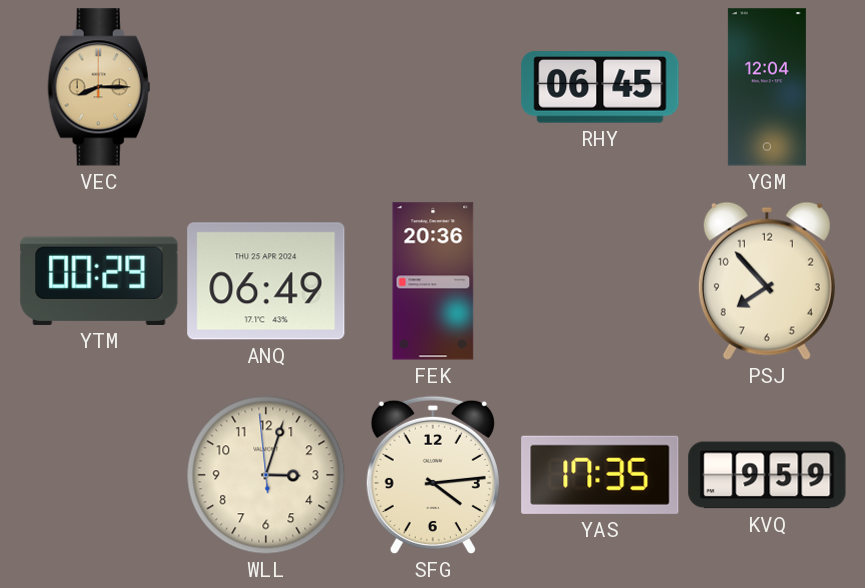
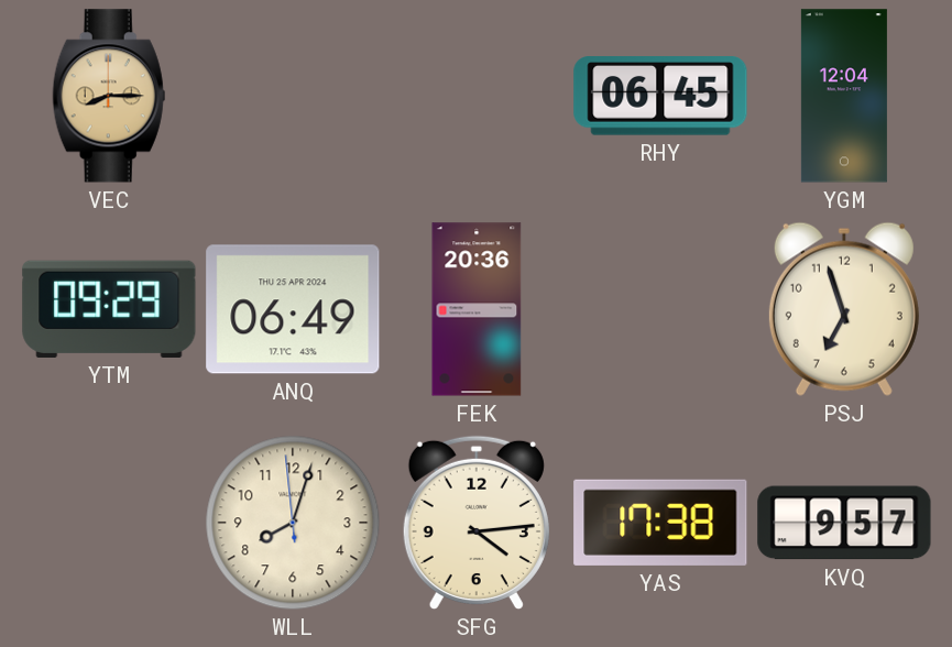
YTM: 00:29 -> 09:29 (109, 309)
PSJ: 7:53 -> 6:57 (844, 309)
WLL: 3:02 -> 8:02 (293, 523)
YAS: 17:35 -> 17:38 (660, 523)
KVQ: 9:59 -> 9:57 (844, 523)
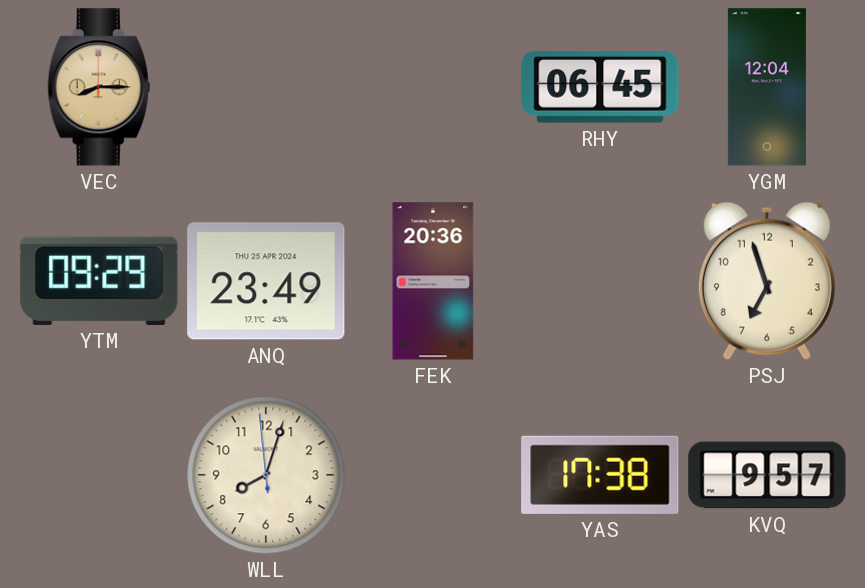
ANQ: 06:49 -> 23:49 (266, 281)
SFG: 4:14 -> none (477, 523)
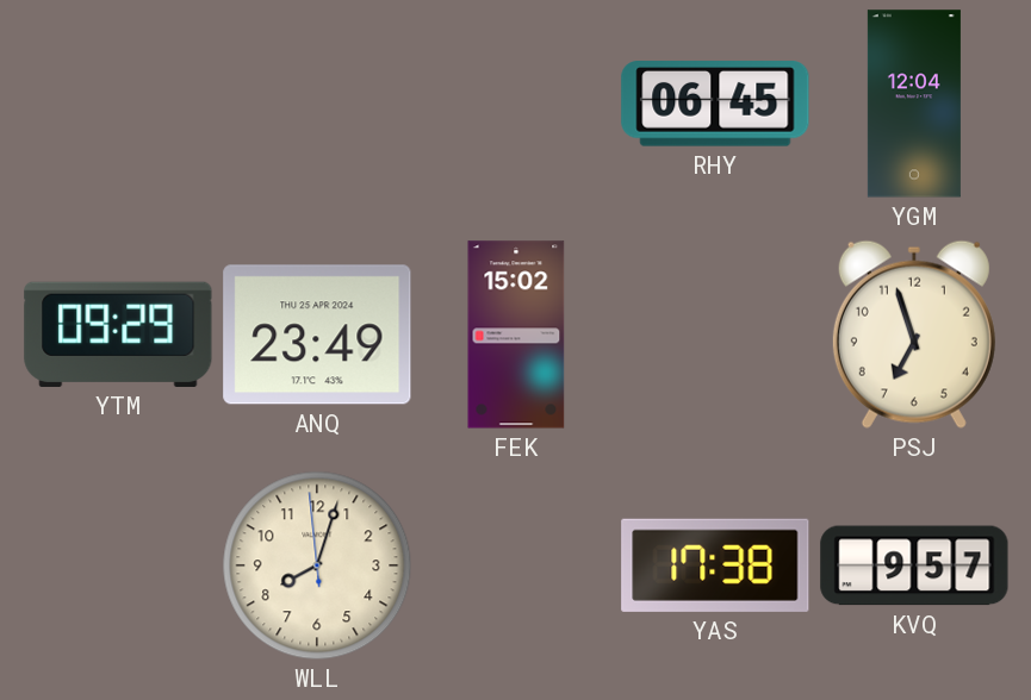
VEC: 8:15 -> none (99, 87)
FEK: 20:36 -> 15:02 (516, 335)
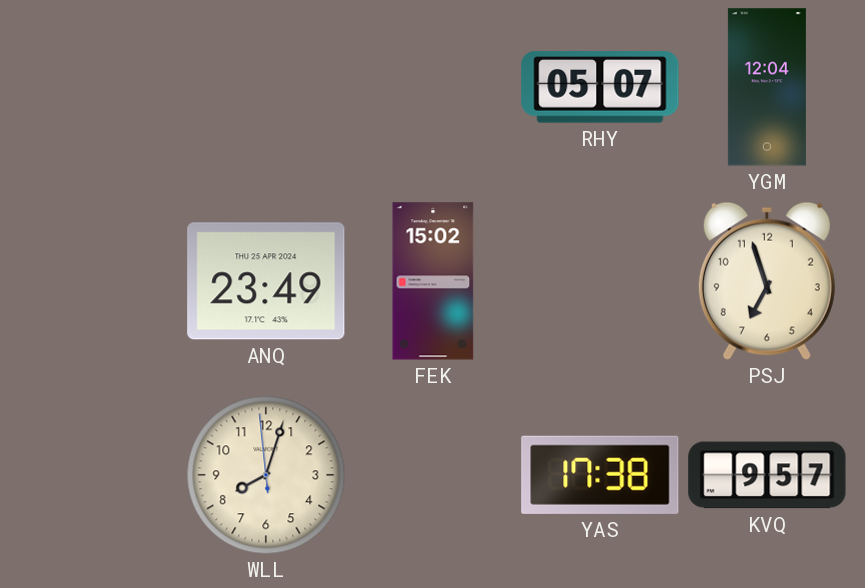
RHY: 06:45 -> 05:07 (600, 87)
YTM: 09:29 -> none (118, 335)
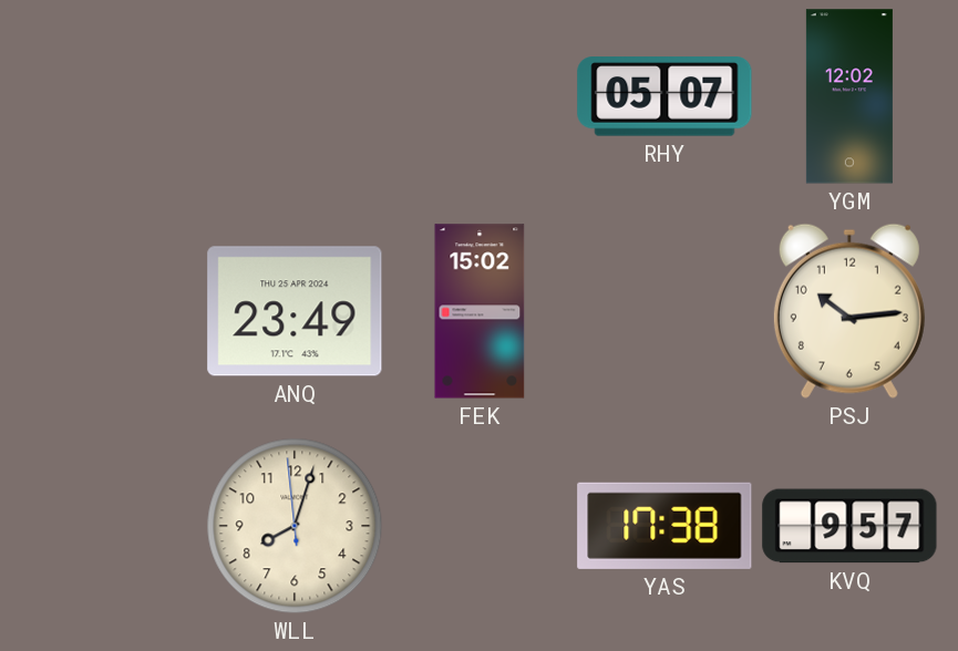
YGM: 12:04 -> 12:02 (849, 96)
PSJ: 6:57 -> 10:14 (849, 311)
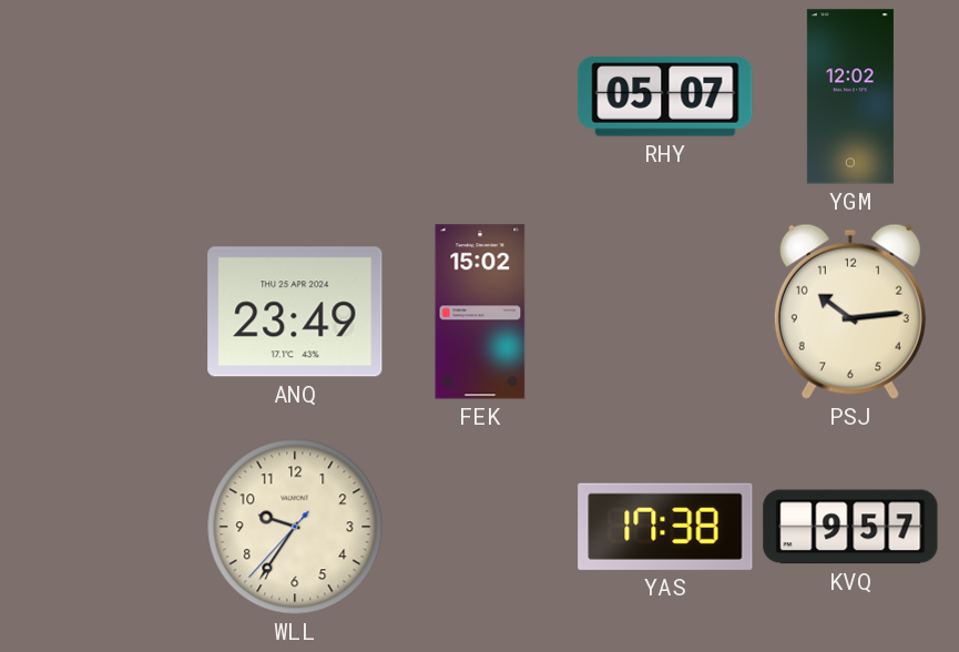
WLL: 8:02 -> 9:35 (295, 527)
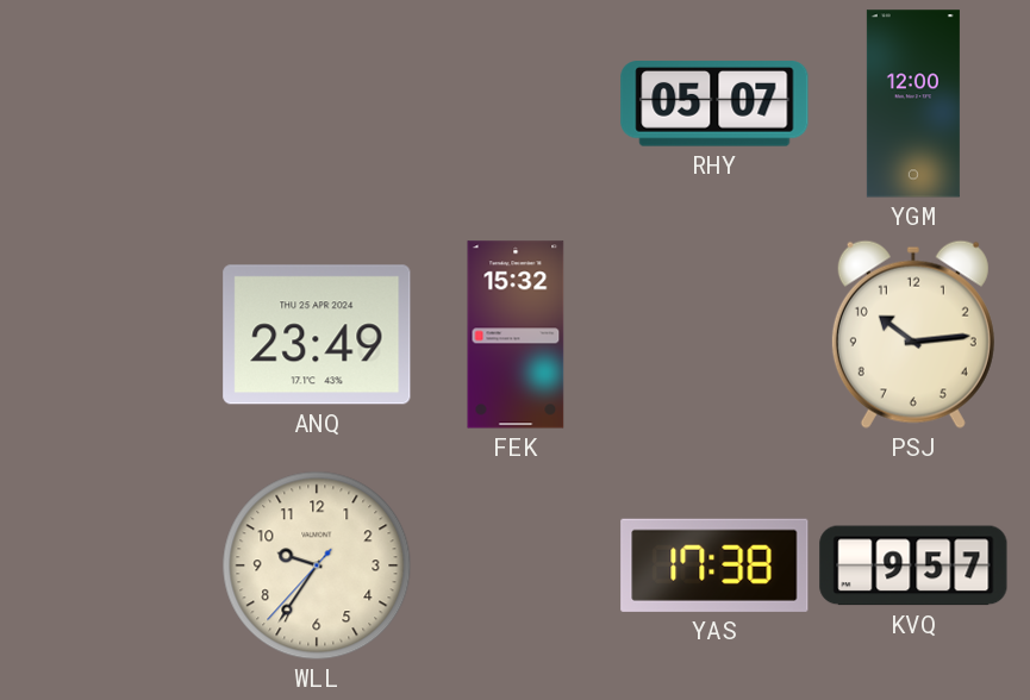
YGM: 12:02 -> 12:00 (913, 104)
FEK: 15:02 -> 15:32 (516, 335)
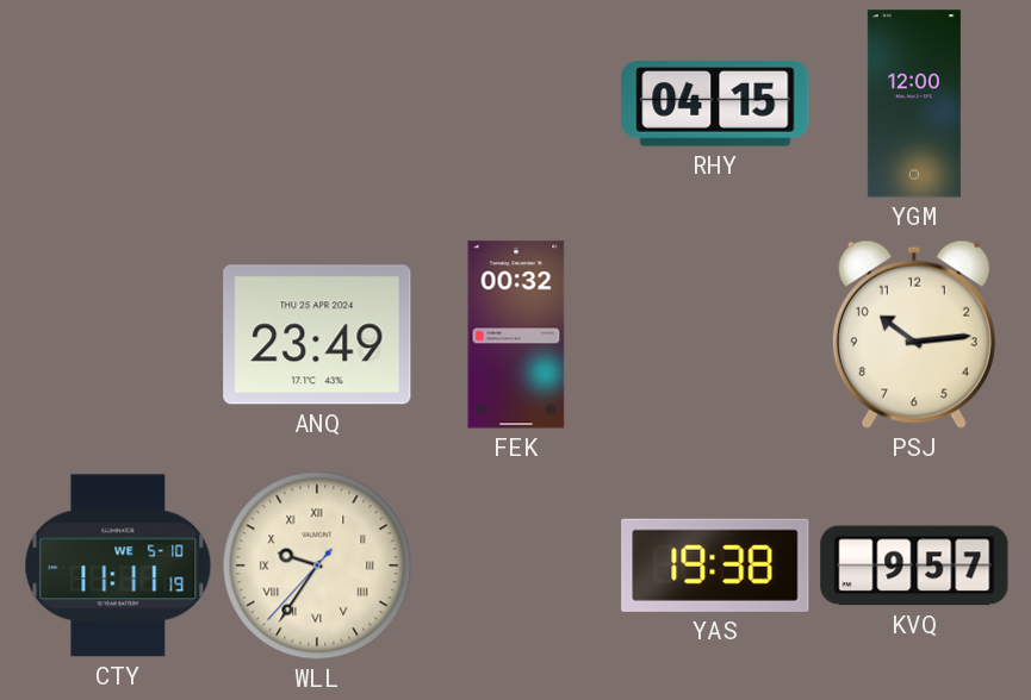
RHY: 05:07 -> 04:15 (715, 104)
FEK: 15:32 -> 00:32 (516, 335)
CTY: none -> 11:11 (118, 565)
WLL numerals: Arabic -> Roman (317, 565)
YAS: 17:38 -> 19:38 (715, 565)
